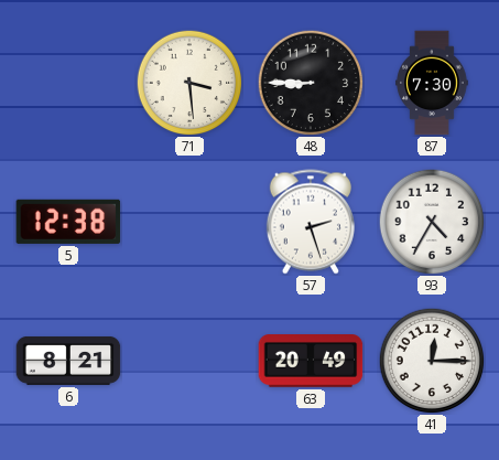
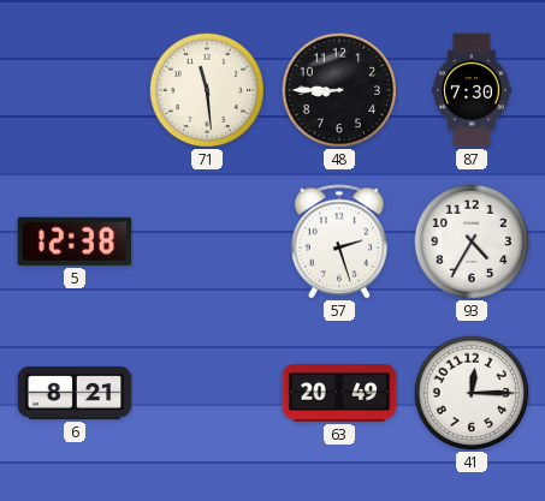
71: 3:29 -> 11:29 (207, 90)
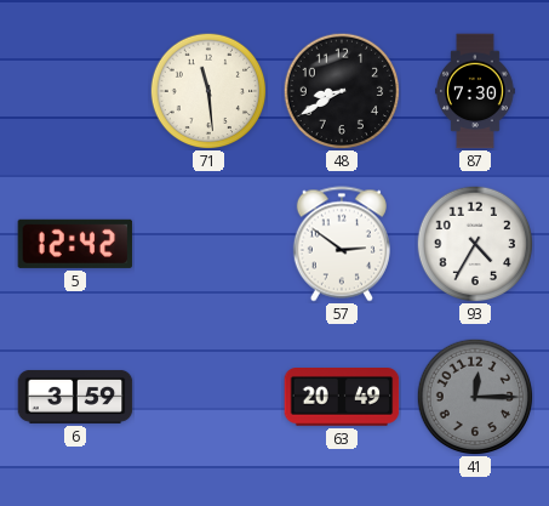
48: 8:45 -> 8:40 (342, 91)
5: 12:38 -> 12:42 (75, 244)
57: 2:27 -> 2:51 (342, 244)
6: 8:21 -> 3:59 (75, 397)
41 dial: white -> grey (475, 397)
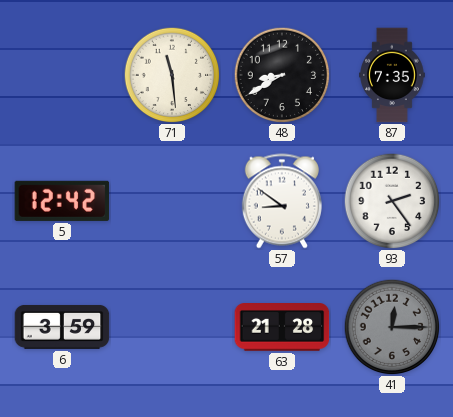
87: 7:30 -> 7:35 (392, 75)
57: 2:51 -> 8:51 (282, 201)
93: 4:35 -> 2:24 (392, 201)
63: 20:49 -> 21:28 (282, 328)
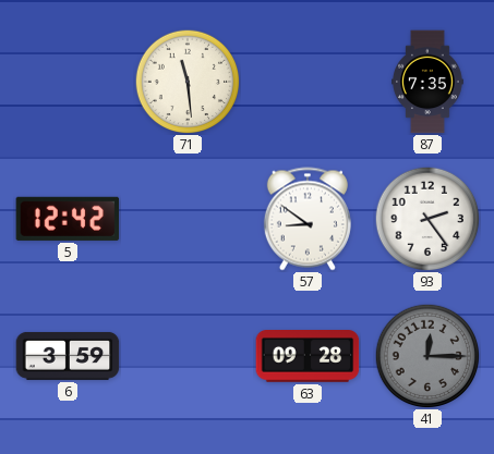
48: 8:40 -> none (282, 75)
63: 21:28 -> 09:28 (308, 357)
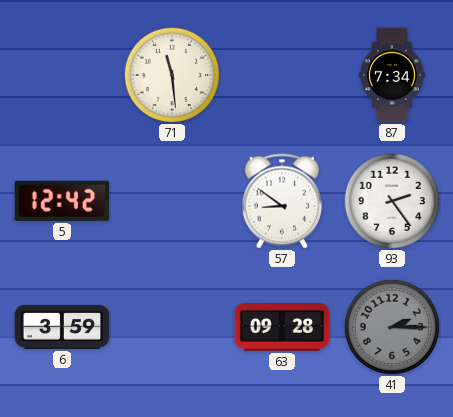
87: 7:35 -> 7:34 (392, 75)
41: 12:15 -> 2:15 (392, 327)
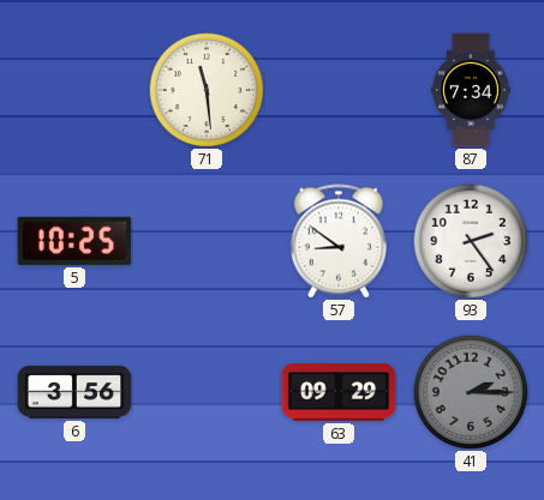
5: 12:42 -> 10:25 (74, 241)
6: 3:59 -> 3:56 (74, 392)
63: 09:28 -> 09:29 (339, 393)
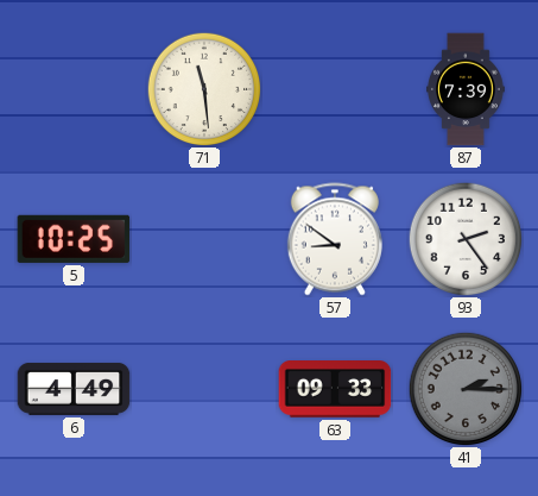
87: 7:34 -> 7:39 (466, 89)
6: 3:56 -> 4:49 (74, 389)
63: 09:29 -> 09:33 (335, 390)
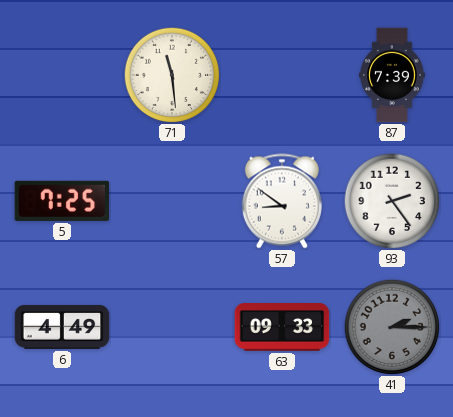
5: 10:25 -> 7:25 (62, 201)
